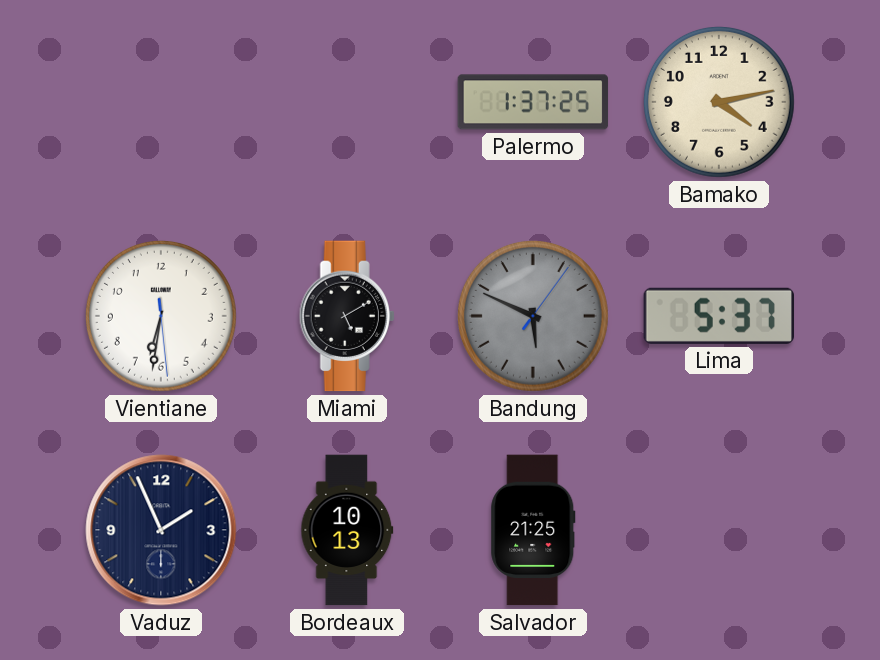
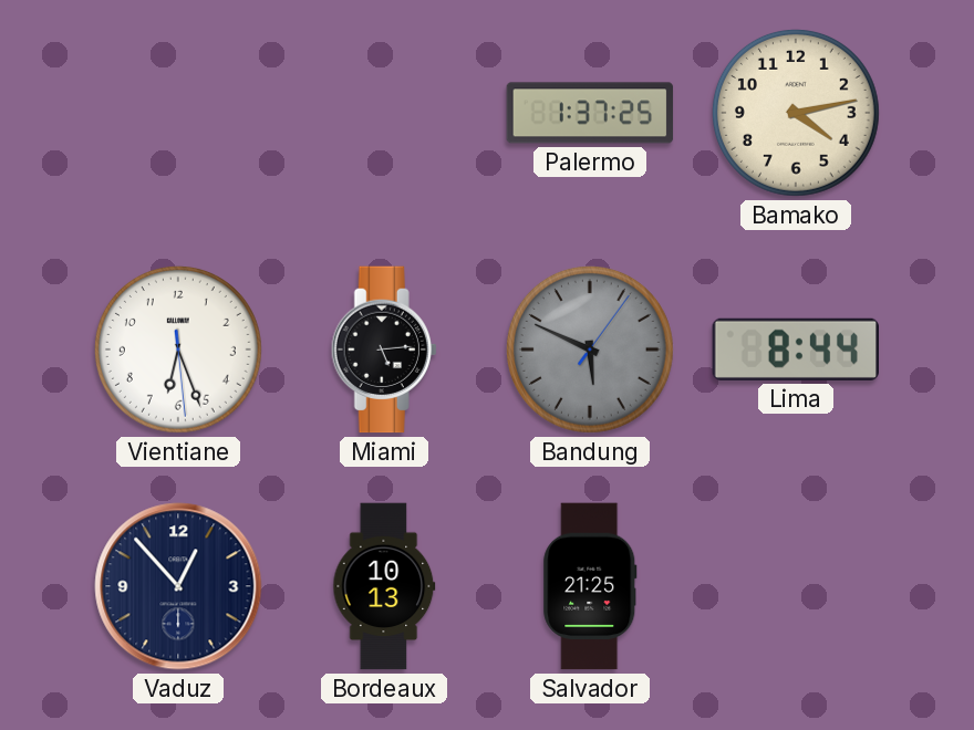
Vientiane: 6:31 -> 6:26 (178, 350)
Miami: 5:10 -> 5:14 (384, 350)
Lima: 5:37 -> 8:44 (795, 350)
Vaduz: 1:56 -> 12:53 (178, 586)
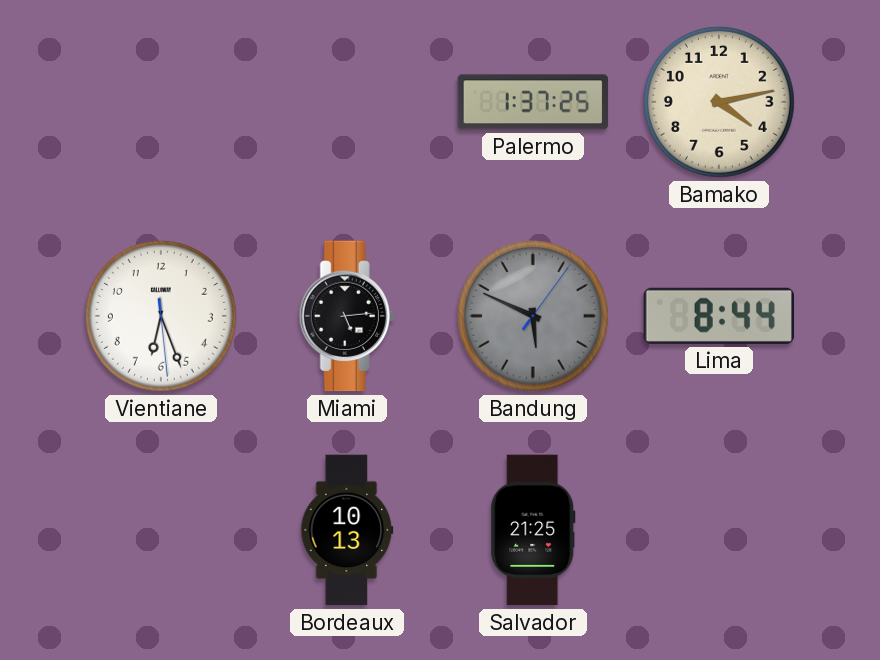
Vaduz: 12:53 -> none (178, 586)
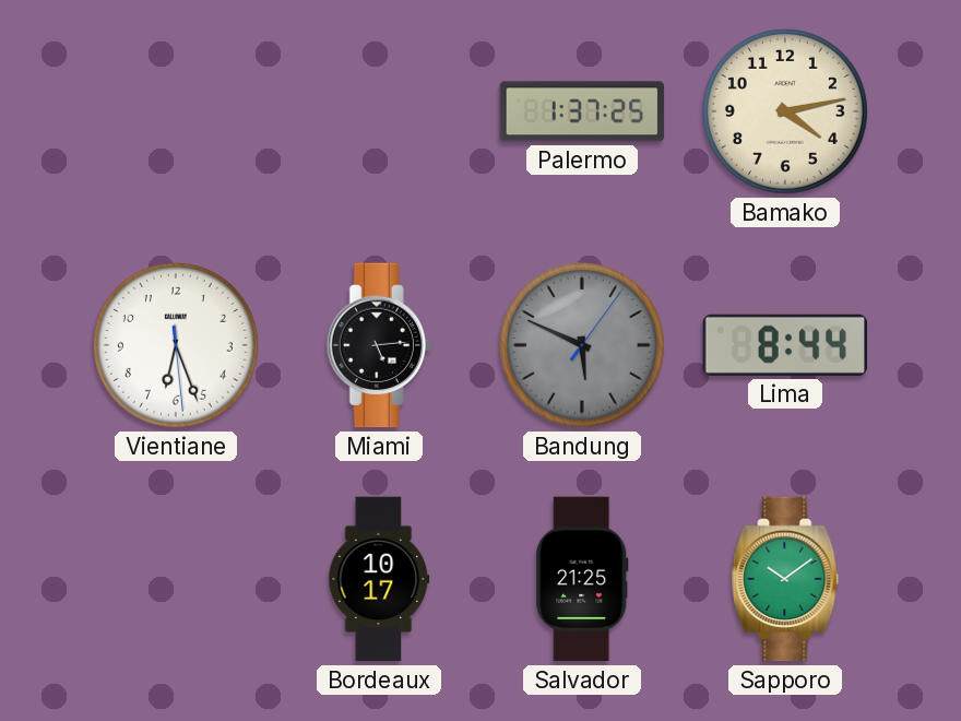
Bordeaux: 10:13 -> 10:17 (379, 579)
Sapporo: none -> 10:09 (785, 579)
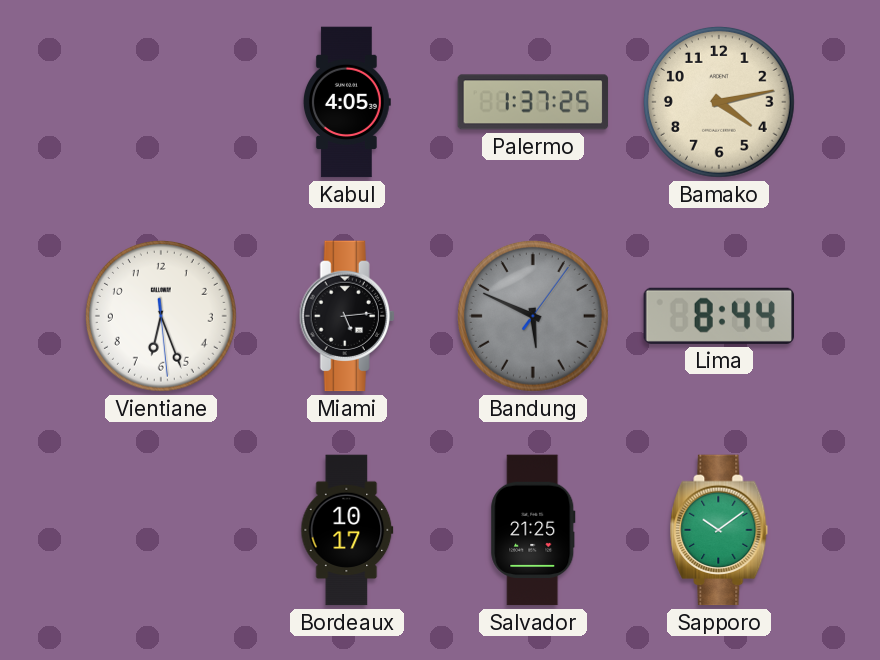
Kabul: none -> 4:05 (347, 102)
